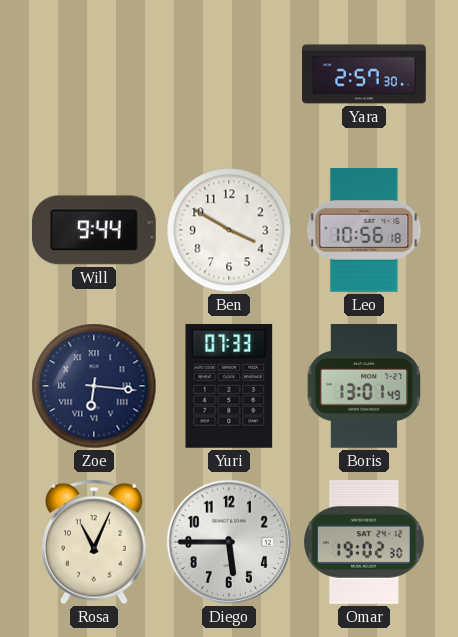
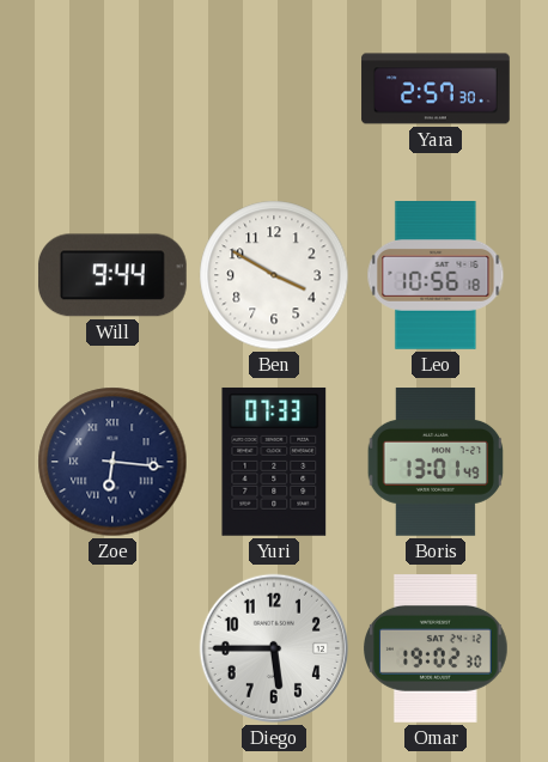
Rosa: 11:04 -> none (94, 542)
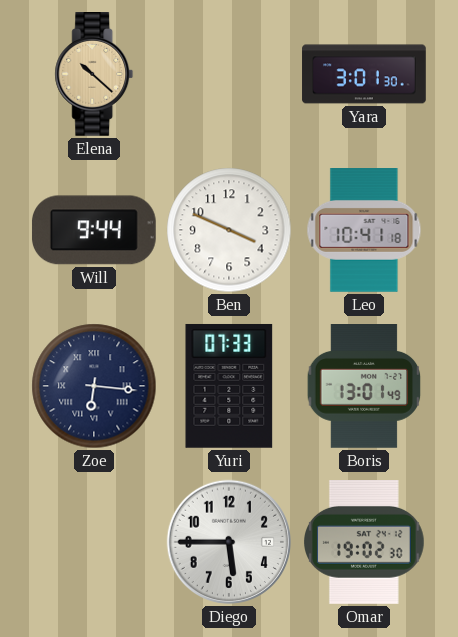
Elena: none -> 10:22 (94, 75)
Yara: 2:57 -> 3:01 (364, 74)
Ben: 3:50 -> 3:49 (229, 230)
Leo: 10:56 -> 10:41 (364, 231)
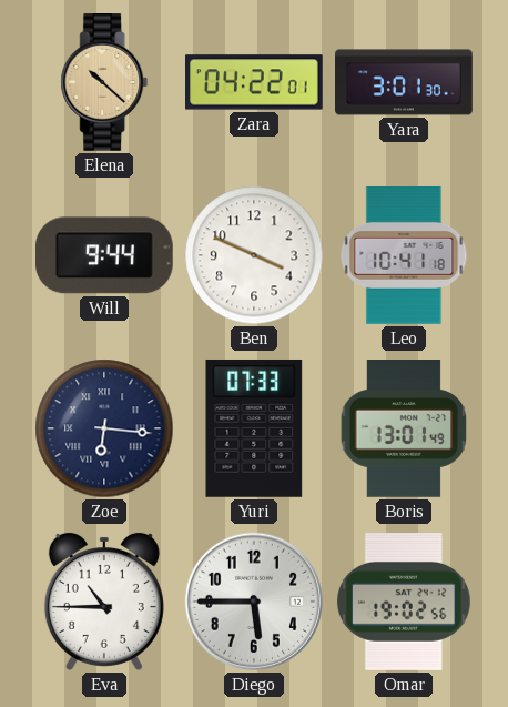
Zara: none -> 04:22 (255, 82)
Eva: none -> 10:45 (104, 602)
Omar: 19:02:30 -> 19:02:56 (405, 603)
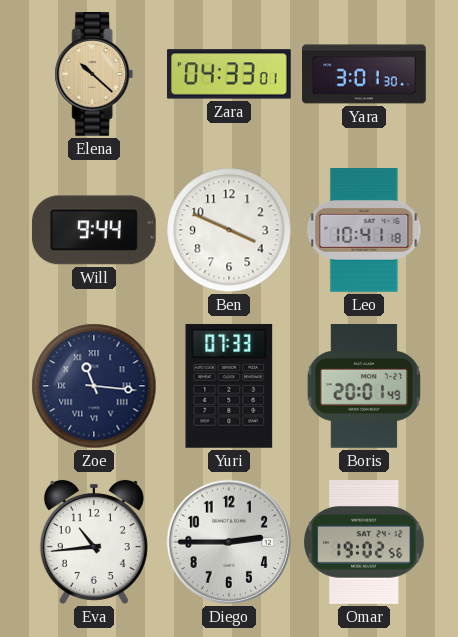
Zara: 04:22 -> 04:33 (230, 74)
Zoe: 6:16 -> 11:16 (94, 386)
Boris: 13:01 -> 20:01 (364, 387)
Eva: 10:45 -> 10:44 (94, 542)
Diego: 5:45 -> 2:45 (229, 542)
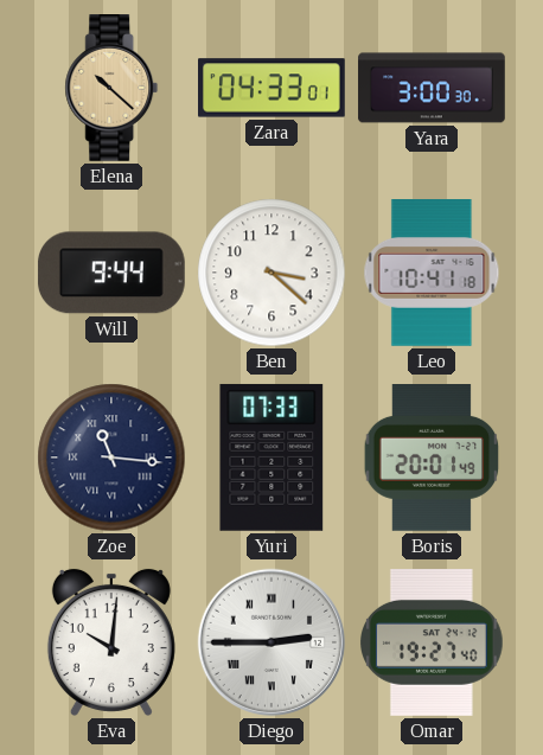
Yara: 3:01 -> 3:00 (432, 88)
Ben: 3:49 -> 3:22 (271, 273)
Eva: 10:44 -> 10:01 (111, 642)
Diego numerals: Arabic -> Roman (271, 642)
Omar: 19:02 -> 19:27 (433, 644)
